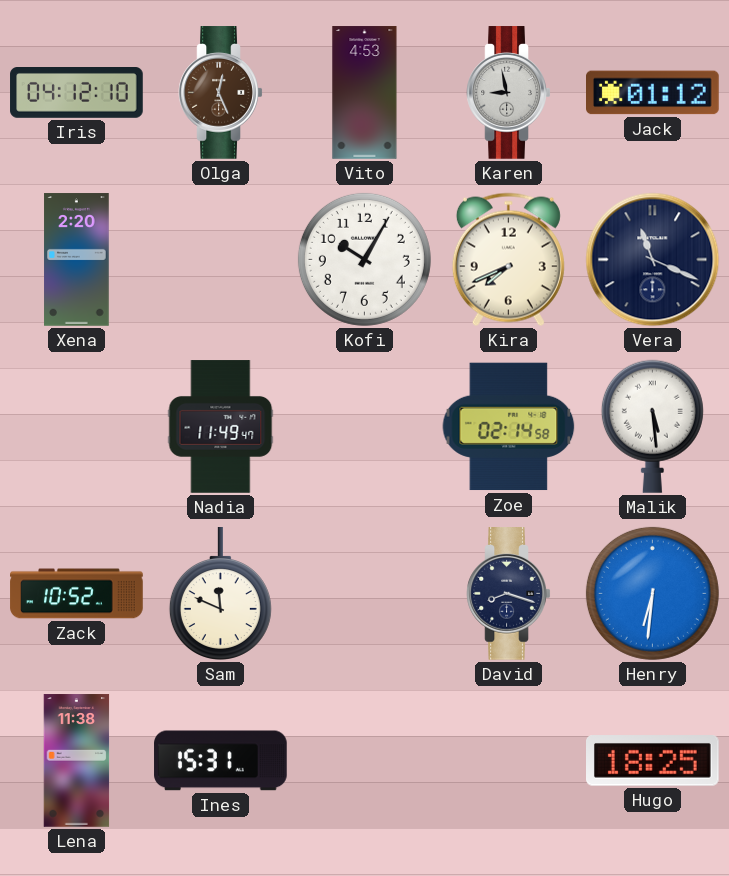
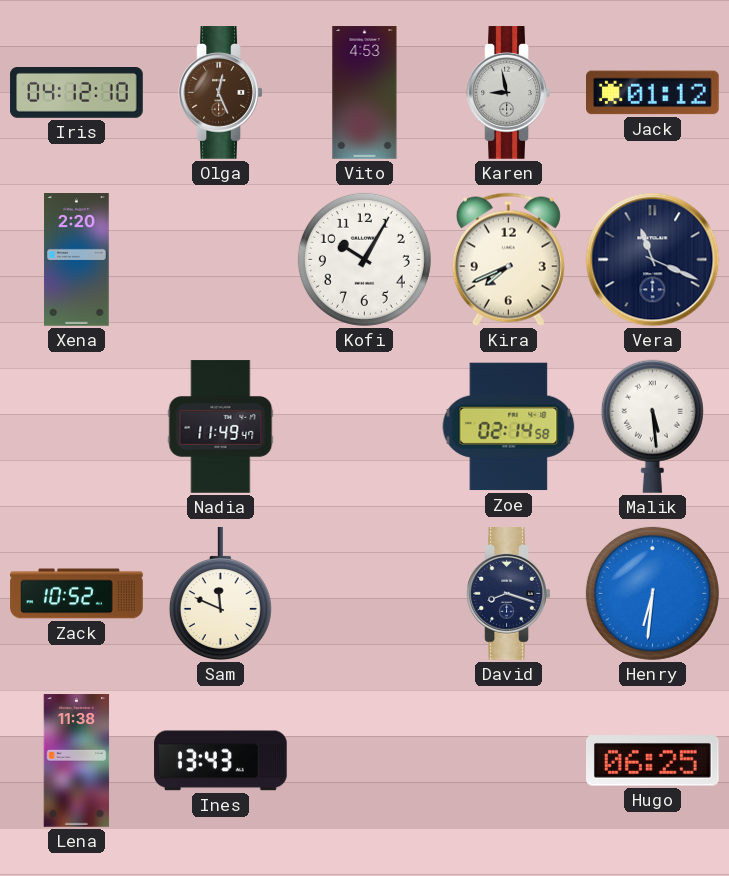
Ines: 15:31 -> 13:43 (221, 761)
Hugo: 18:25 -> 06:25 (653, 761)
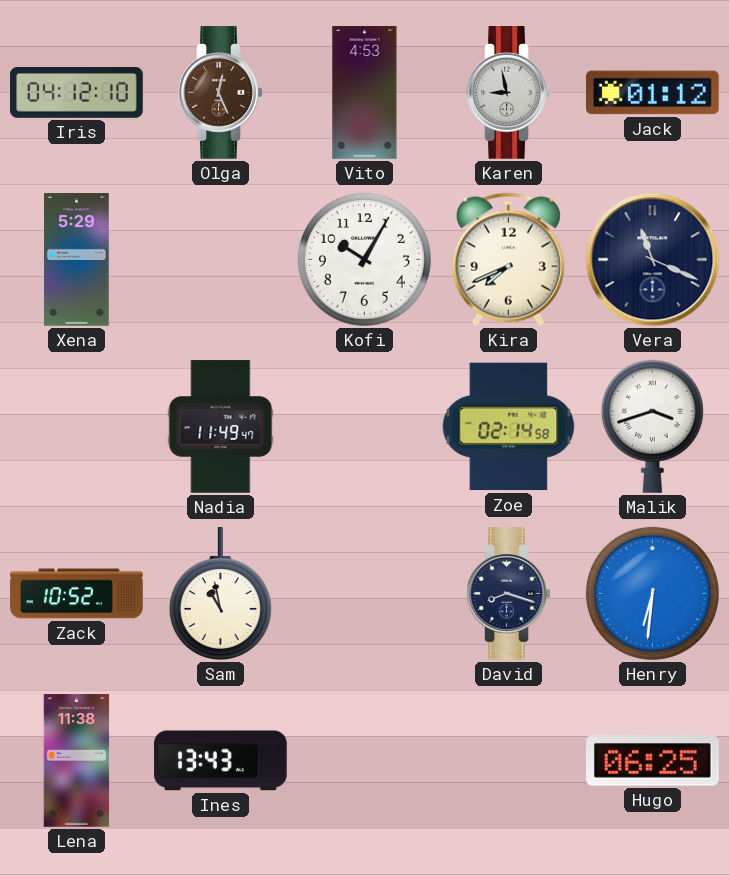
Xena: 2:20 -> 5:29 (77, 260)
Malik: 5:29 -> 3:42 (652, 426)
Sam: 11:49 -> 10:58 (220, 594)
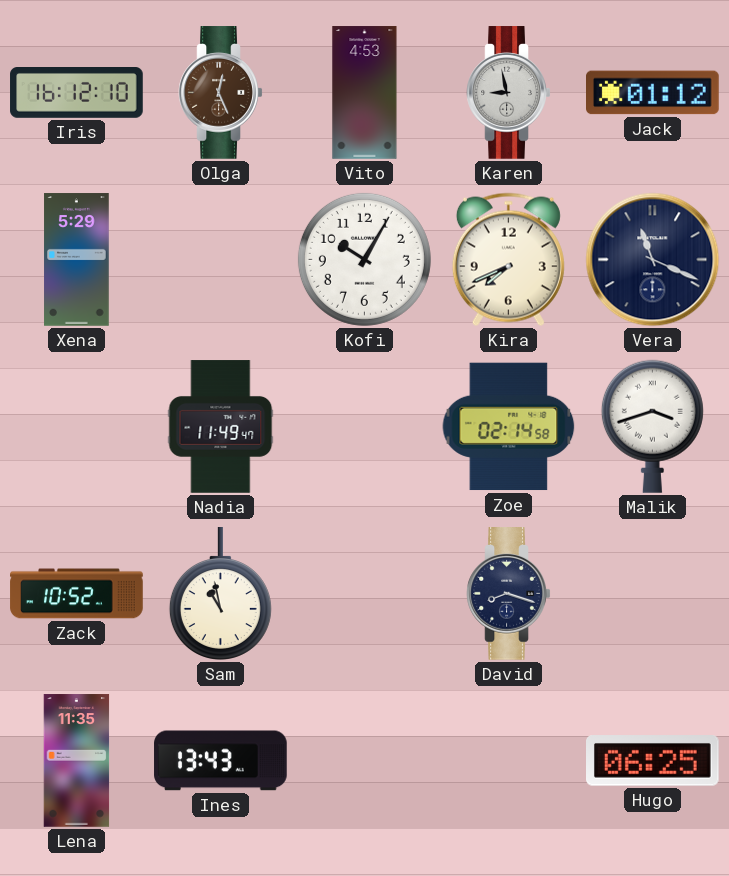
Iris: 04:12 -> 16:12 (77, 93)
Henry: 6:31 -> none (652, 593)
Lena: 11:38 -> 11:35 (77, 761)
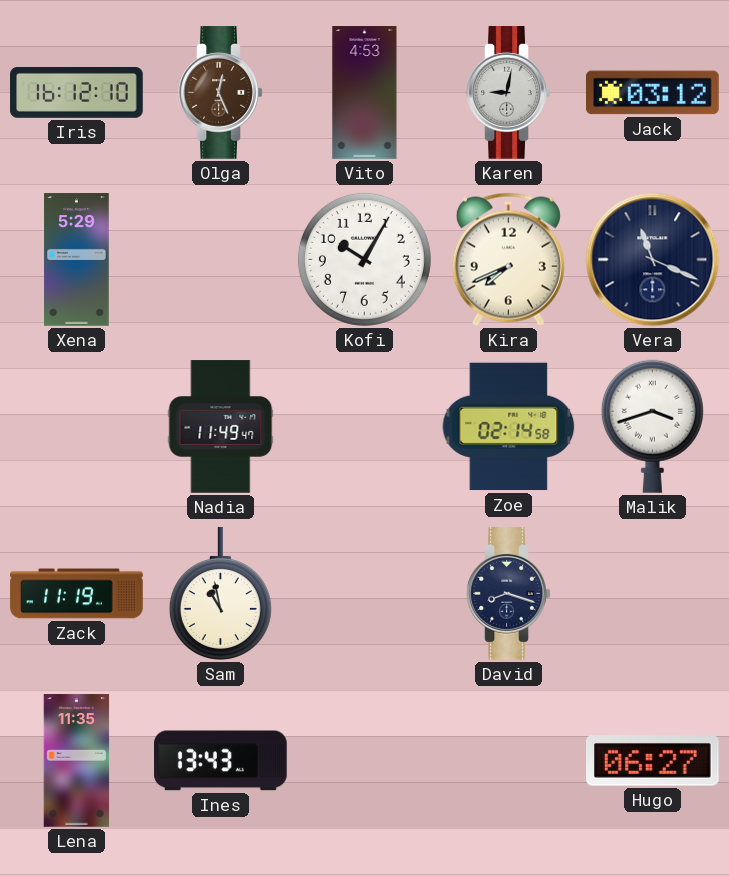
Karen: 8:58 -> 9:02 (509, 93)
Jack: 01:12 -> 03:12 (653, 93)
Zack: 10:52 -> 11:19 (77, 594)
Hugo: 06:25 -> 06:27 (653, 761)
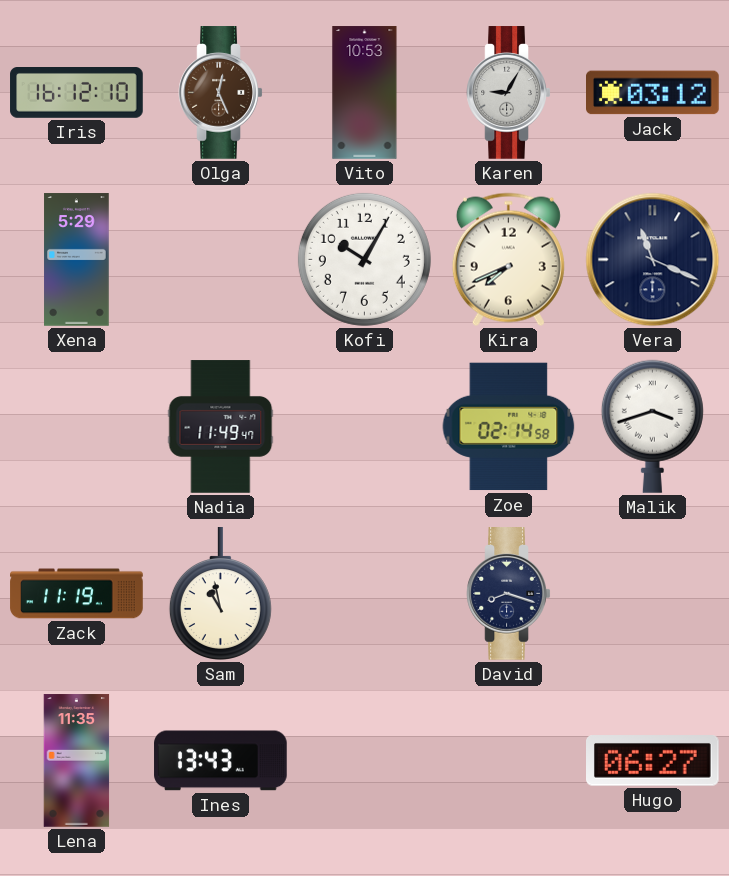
Vito: 4:53 -> 10:53 (365, 93)
Karen: 9:02 -> 9:05 (509, 93)
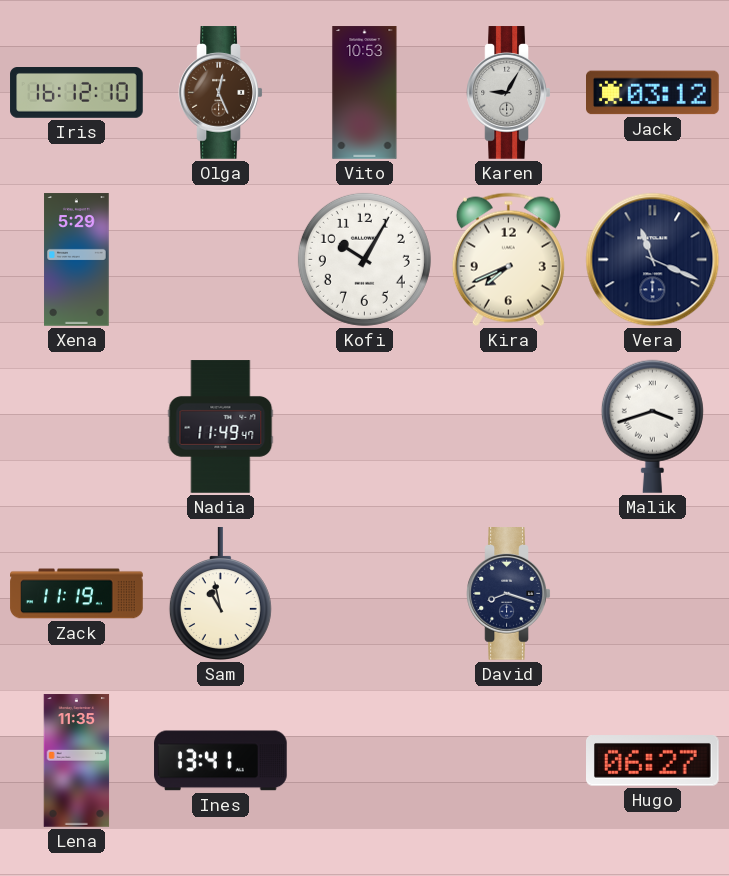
Zoe: 02:14 -> none (509, 427)
Ines: 13:43 -> 13:41 (221, 761)
